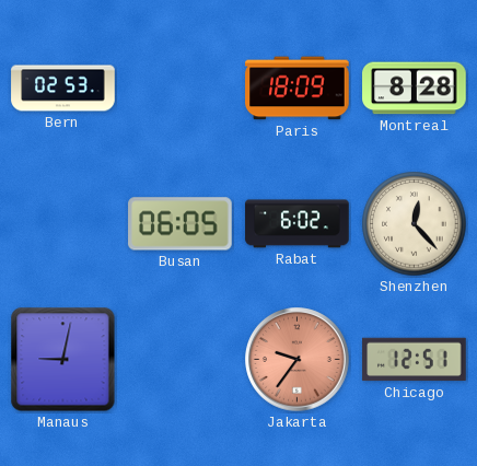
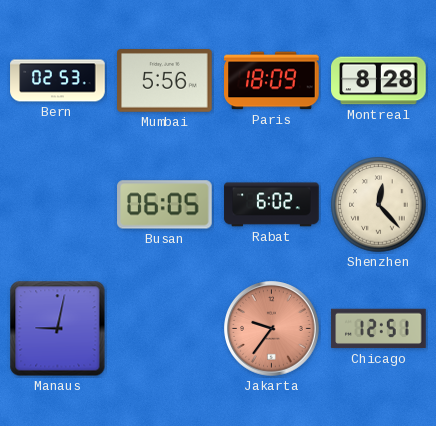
Mumbai: none -> 5:56 (165, 81)
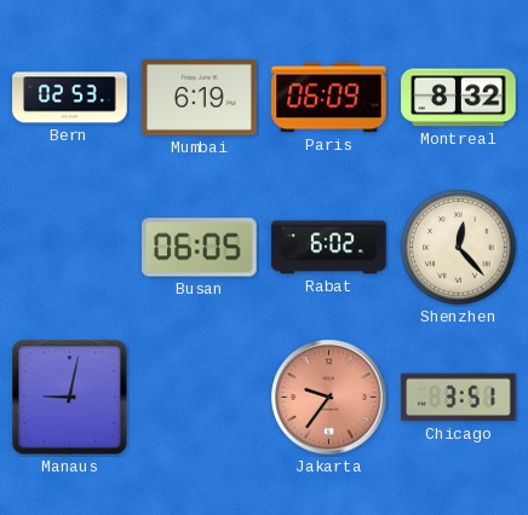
Mumbai: 5:56 -> 6:19 (200, 98)
Paris: 18:09 -> 06:09 (329, 98)
Montreal: 8:28 -> 8:32 (459, 98)
Chicago: 12:51 -> 3:51 (459, 398)
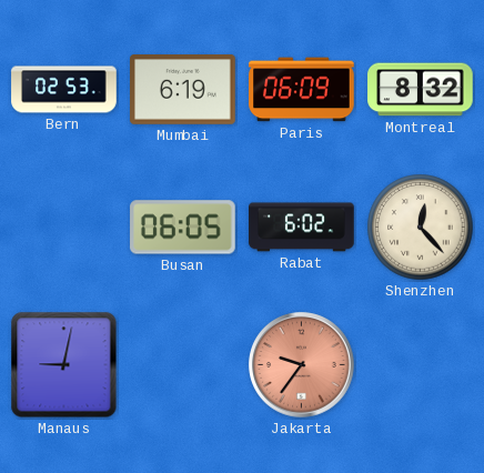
Chicago: 3:51 -> none (459, 398)
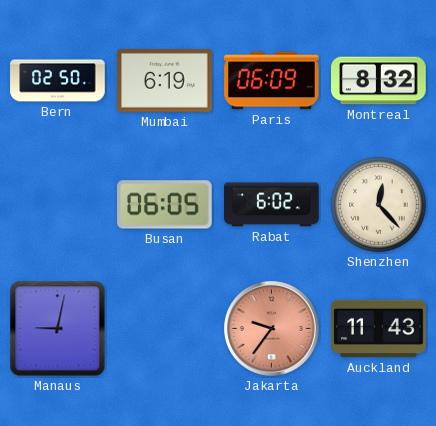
Bern: 02:53 -> 02:50 (58, 81)
Auckland: none -> 11:43 (379, 329)
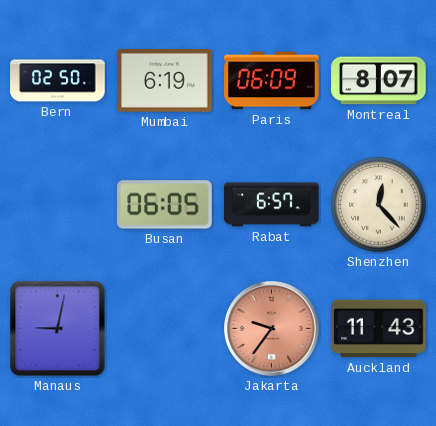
Montreal: 8:32 -> 8:07 (379, 81)
Rabat: 6:02 -> 6:57 (272, 205)
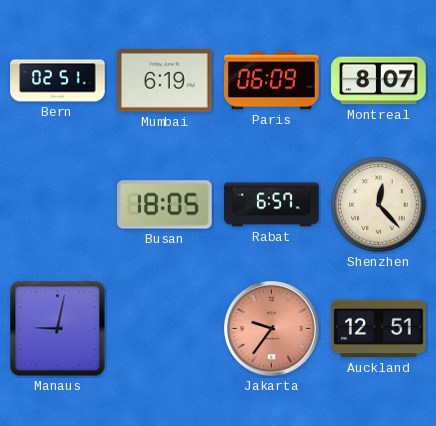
Bern: 02:50 -> 02:51 (58, 81)
Busan: 06:05 -> 18:05 (165, 205)
Auckland: 11:43 -> 12:51 (379, 329)
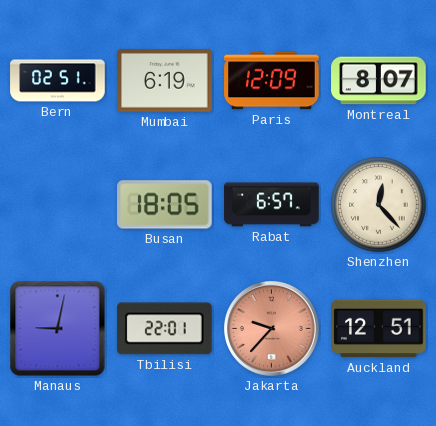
Paris: 06:09 -> 12:09 (272, 81)
Tbilisi: none -> 22:01 (164, 329)
Jakarta: 9:36 -> 9:37 (272, 329)
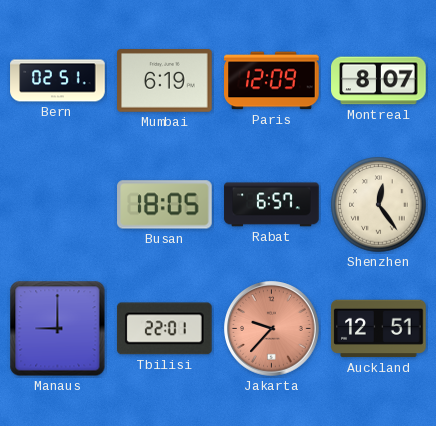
Shenzhen: 12:23 -> 12:24 (379, 205)
Manaus: 9:02 -> 9:00 (58, 329)
